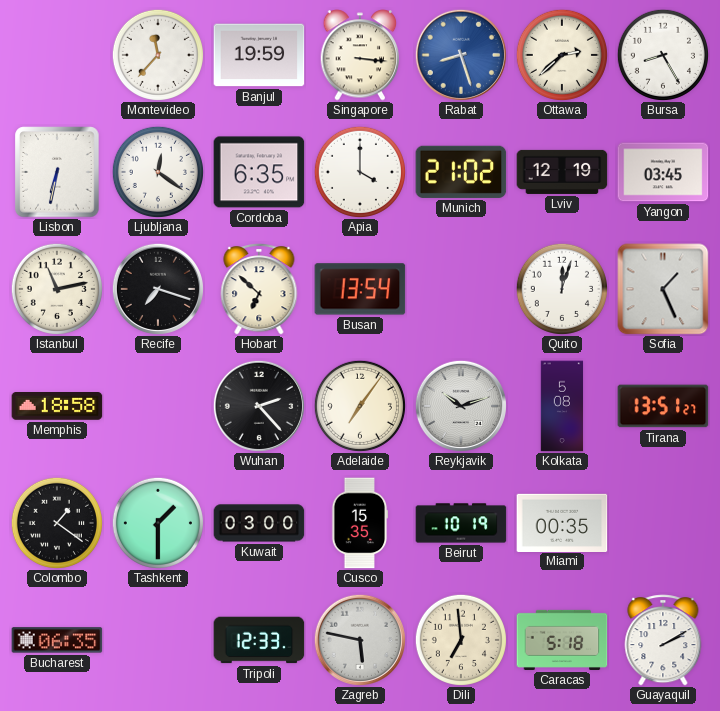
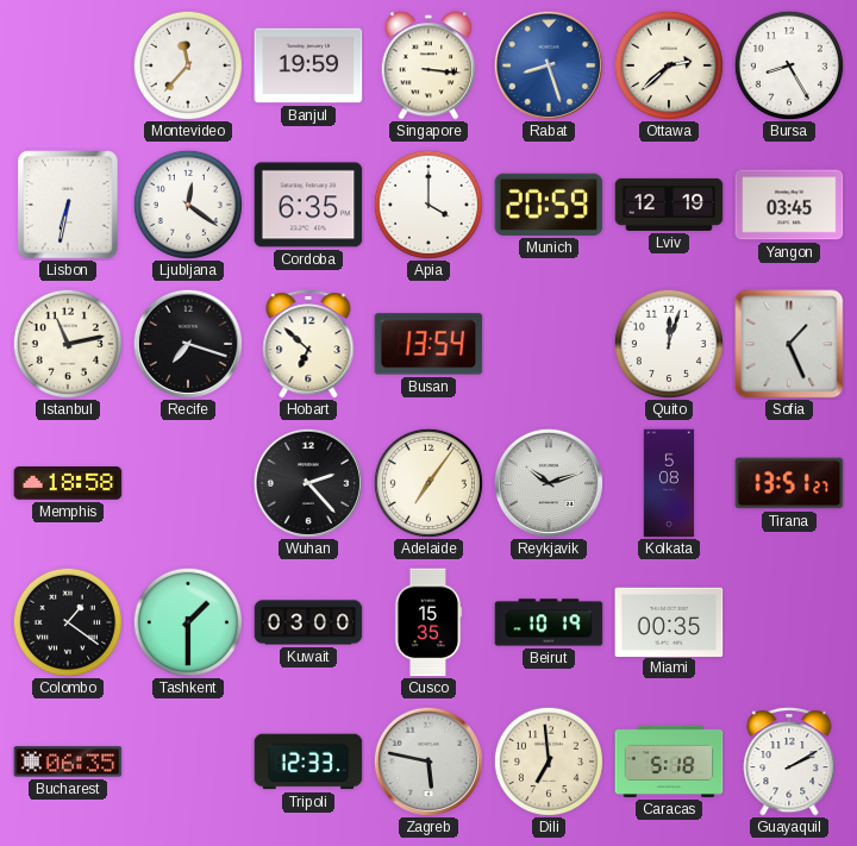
Munich: 21:02 -> 20:59 (549, 205)
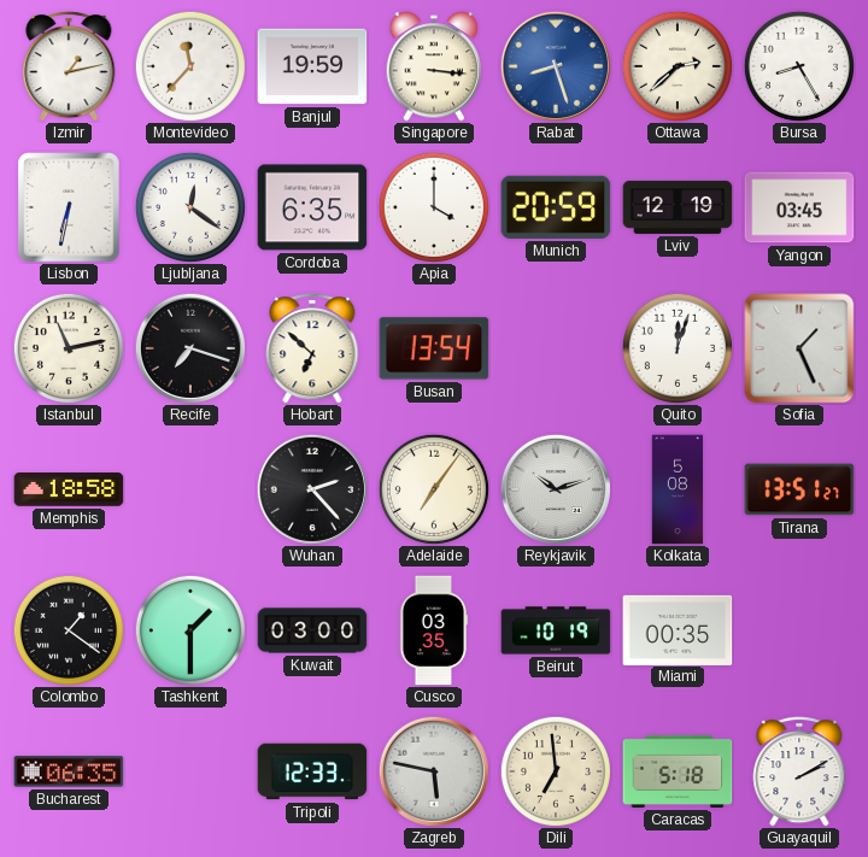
Izmir: none -> 1:13 (69, 66)
Cusco: 15:35 -> 03:35 (434, 630)
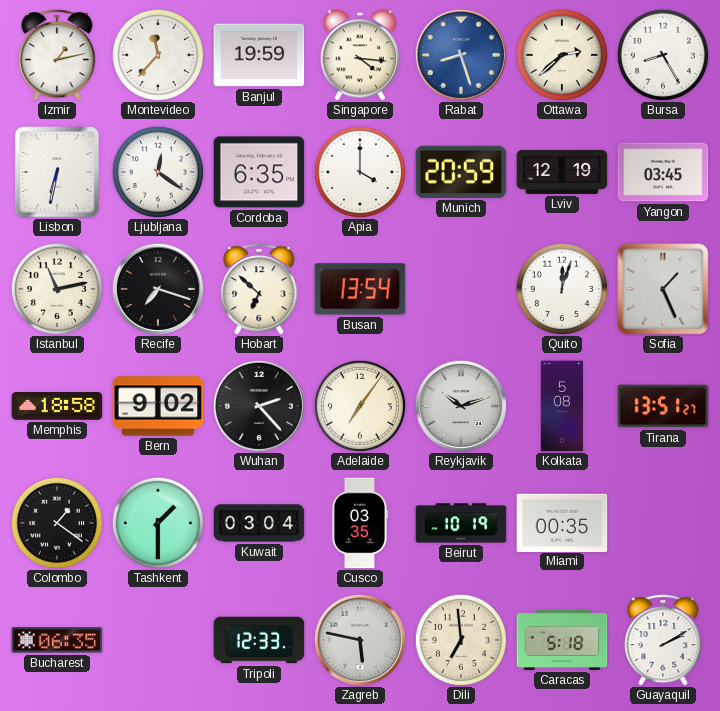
Singapore: 3:16 -> 4:16 (360, 55)
Bern: none -> 9:02 (158, 406)
Kuwait: 03:00 -> 03:04 (259, 523)
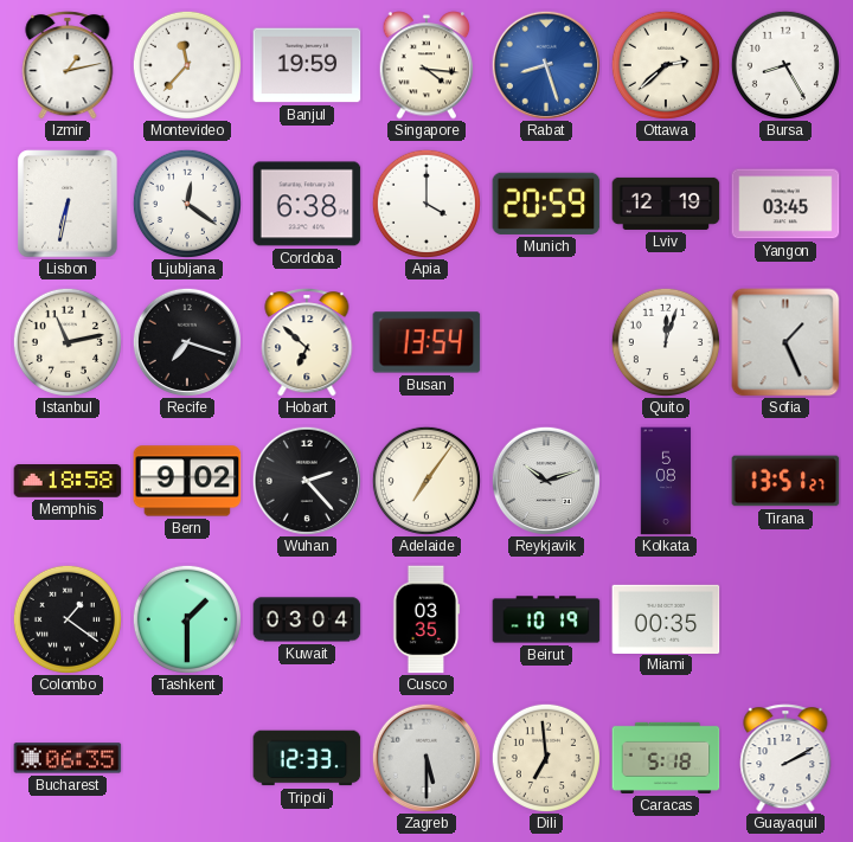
Cordoba: 6:35 -> 6:38 (307, 204)
Zagreb: 5:47 -> 5:30 (426, 758)
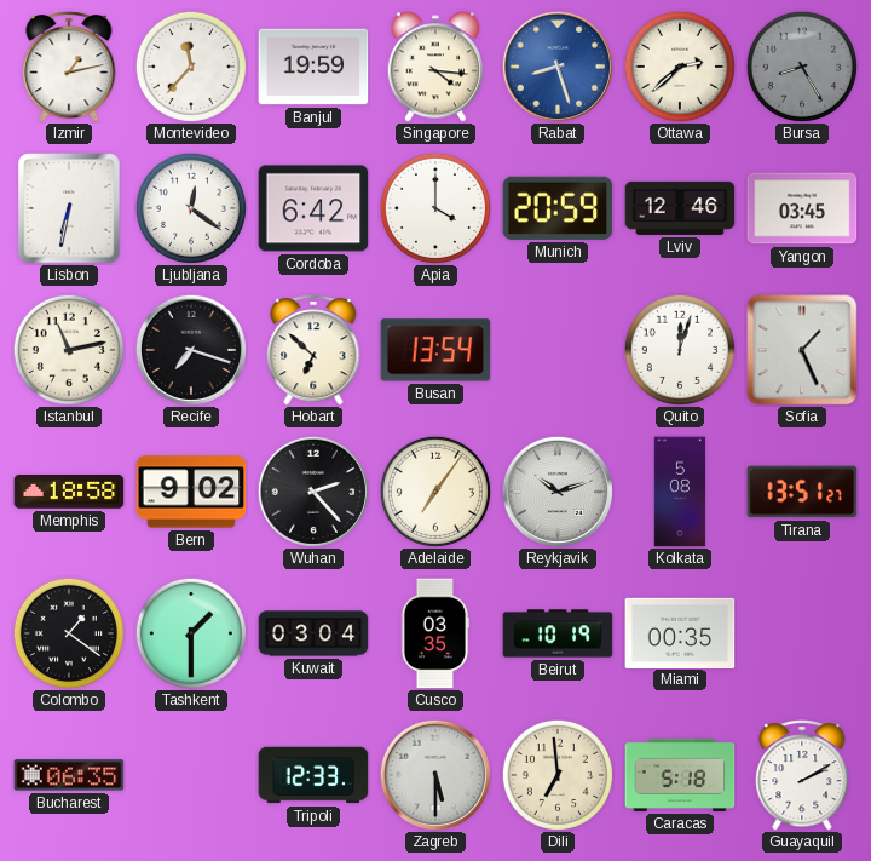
Bursa dial: white -> grey (802, 67)
Cordoba: 6:38 -> 6:42 (313, 208)
Lviv: 12:19 -> 12:46 (680, 208)
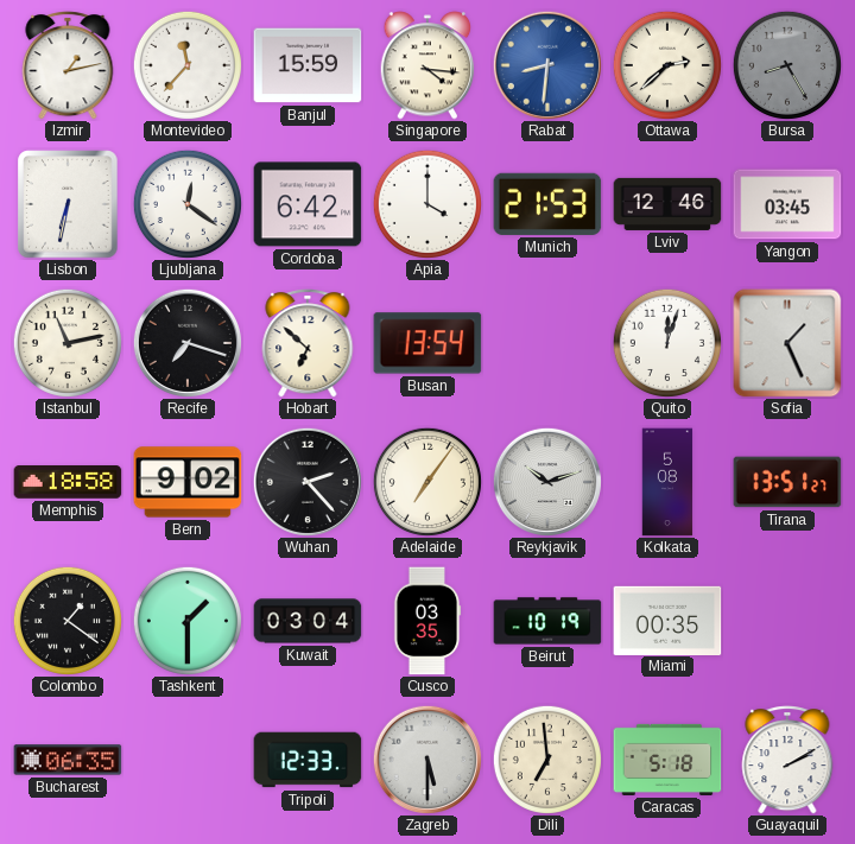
Banjul: 19:59 -> 15:59 (308, 65)
Rabat: 8:27 -> 8:31 (547, 65)
Munich: 20:59 -> 21:53 (547, 204)
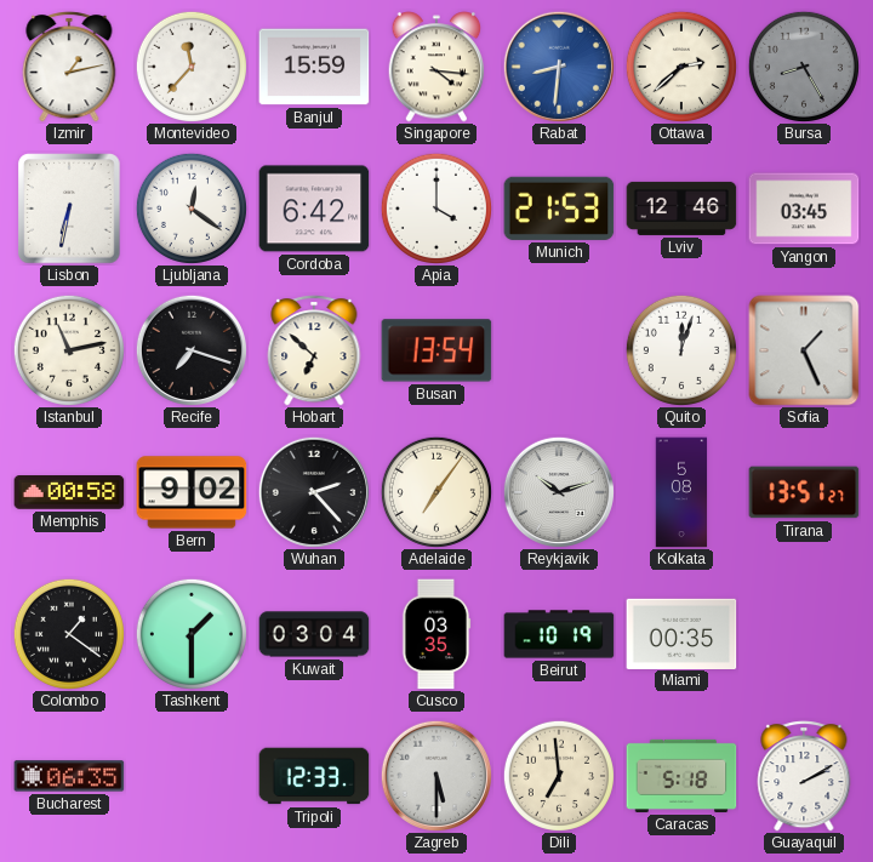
Memphis: 18:58 -> 00:58 (69, 492)
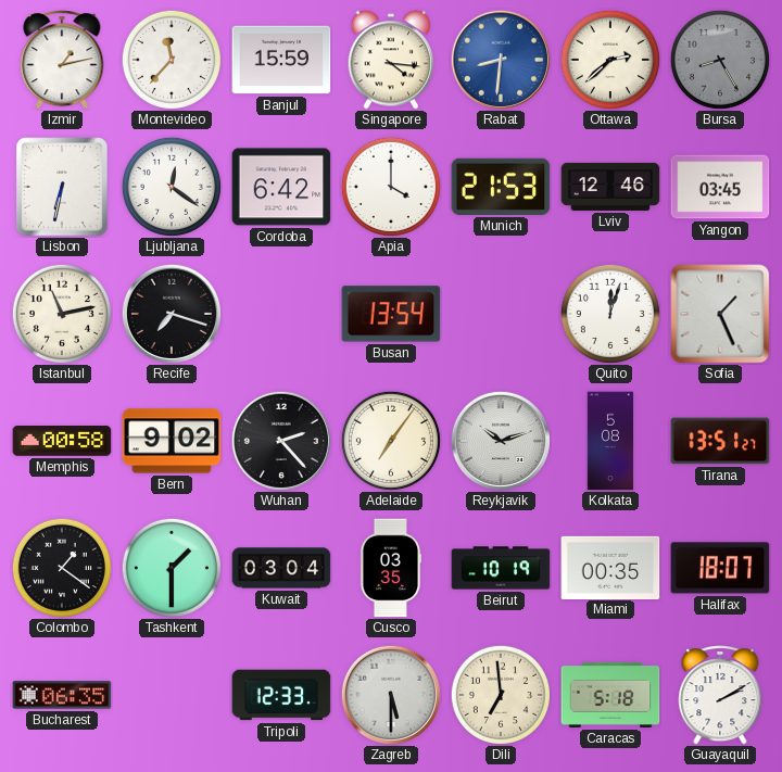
Hobart: 6:52 -> none (314, 350)
Halifax: none -> 18:07 (720, 568)
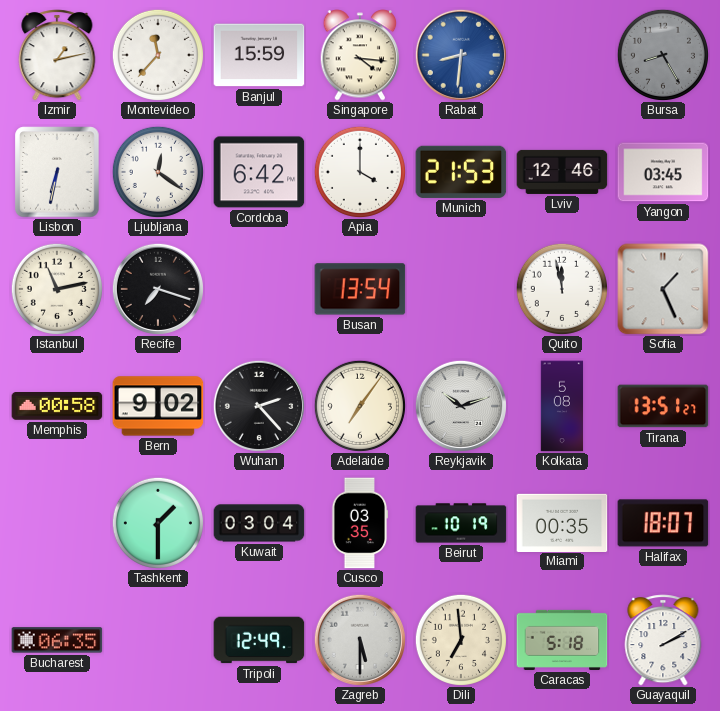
Ottawa: 2:38 -> none (610, 60)
Quito: 12:03 -> 11:58 (562, 289)
Colombo: 1:21 -> none (62, 568)
Tripoli: 12:33 -> 12:49 (259, 640)
